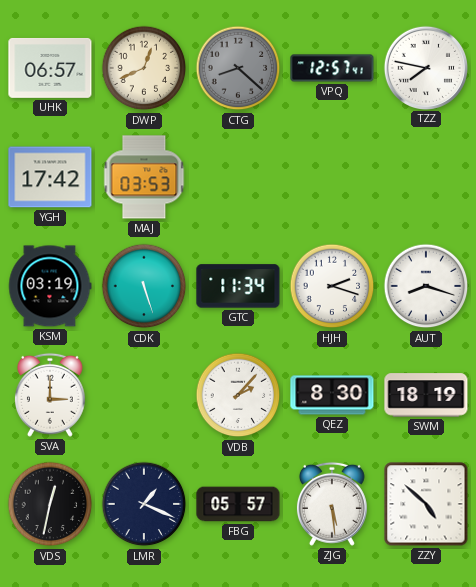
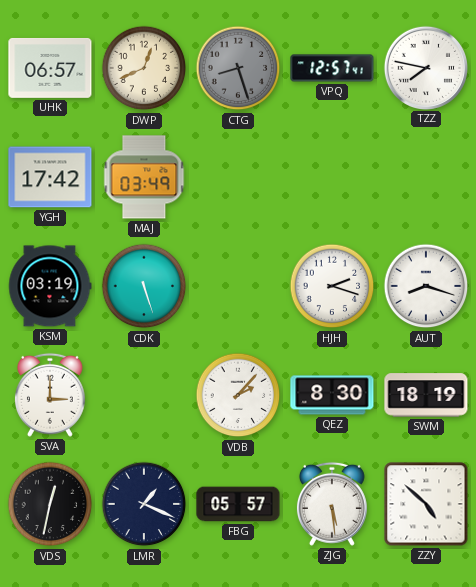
CTG: 8:22 -> 8:27 (238, 68)
MAJ: 03:53 -> 03:49 (144, 177)
GTC: 11:34 -> none (238, 286)
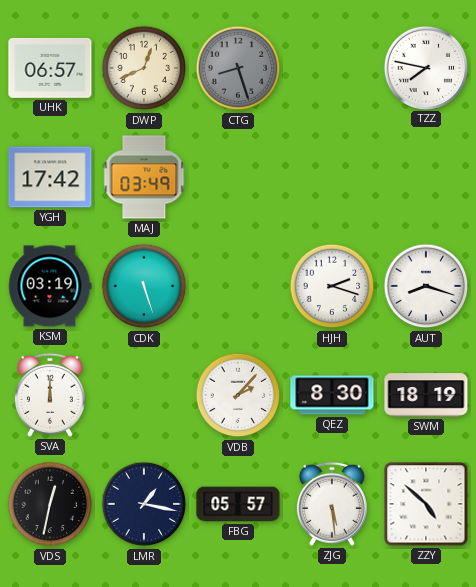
VPQ: 12:57 -> none (332, 68)
SVA: 3:00 -> 12:00 (50, 395)
LMR: 1:19 -> 1:17 (144, 504)
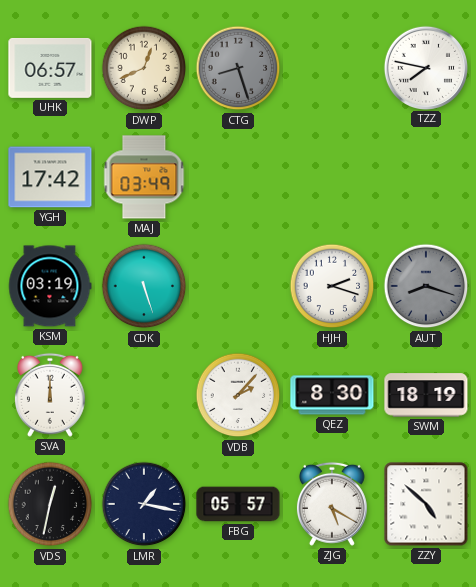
AUT dial: white -> grey (426, 286)
ZJG: 5:29 -> 5:20 (332, 504)
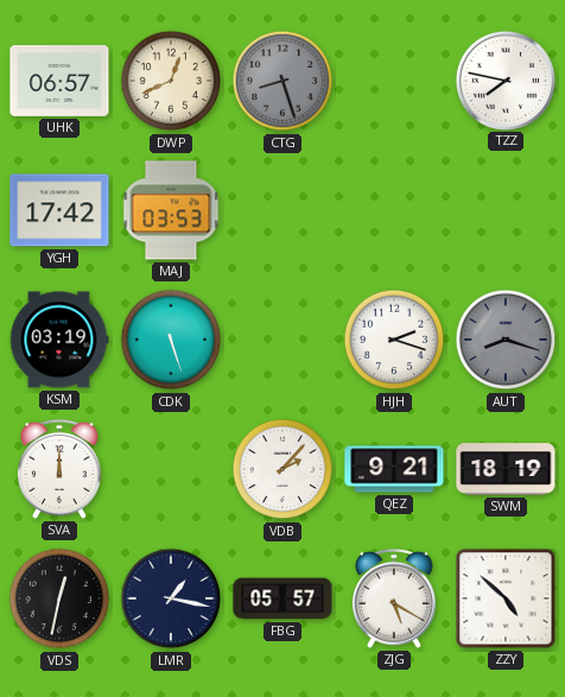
MAJ: 03:49 -> 03:53 (171, 210)
QEZ: 8:30 -> 9:21 (394, 469)
